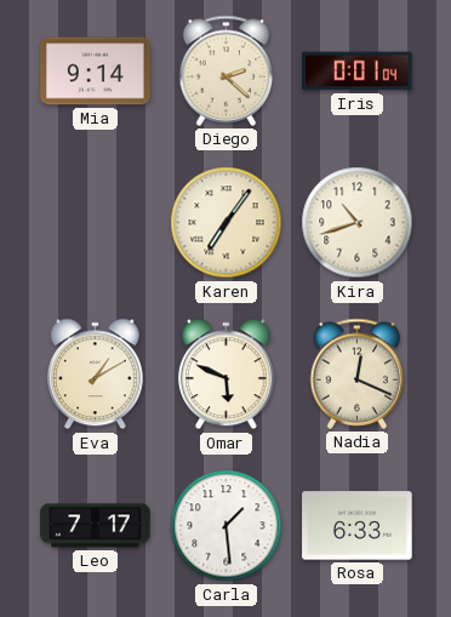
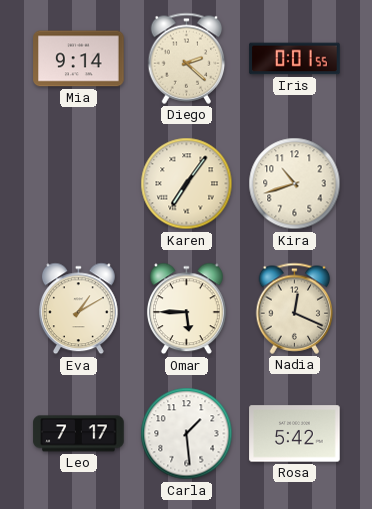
Iris: 0:01:04 -> 0:01:55 (295, 59)
Omar: 5:49 -> 5:45 (186, 309)
Rosa: 6:33 -> 5:42 (295, 434)
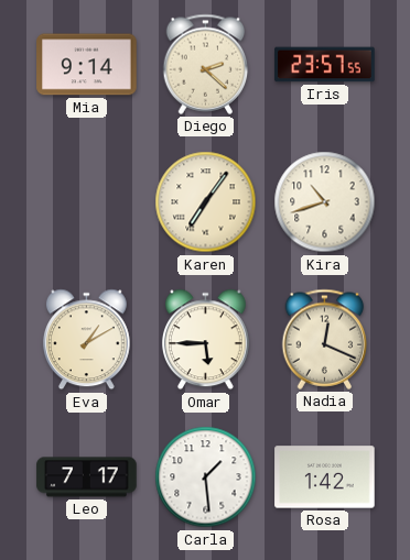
Iris: 0:01 -> 23:57 (325, 65)
Rosa: 5:42 -> 1:42 (325, 477)
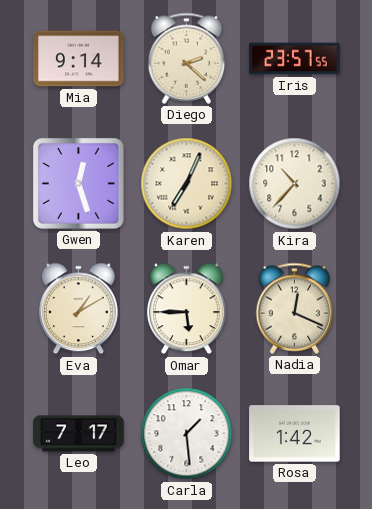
Gwen: none -> 12:27 (78, 183)
Karen: 7:06 -> 7:04 (187, 184)
Kira: 10:42 -> 10:37 (295, 184)
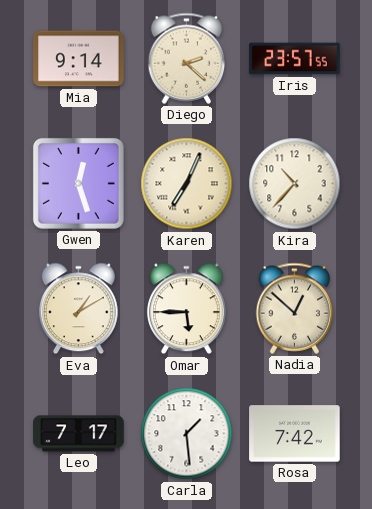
Nadia: 12:19 -> 12:52 (295, 308)
Rosa: 1:42 -> 7:42 (295, 434)
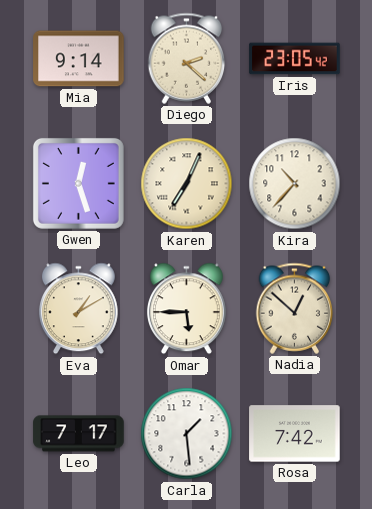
Iris: 23:57 -> 23:05 (295, 59)
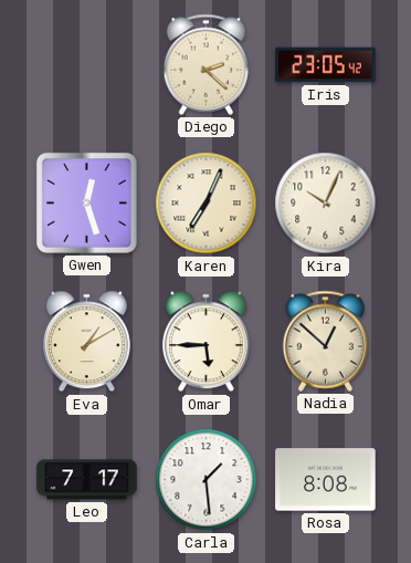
Mia: 9:14 -> none (79, 59)
Kira: 10:37 -> 10:04 (326, 204)
Rosa: 7:42 -> 8:08 (326, 480)
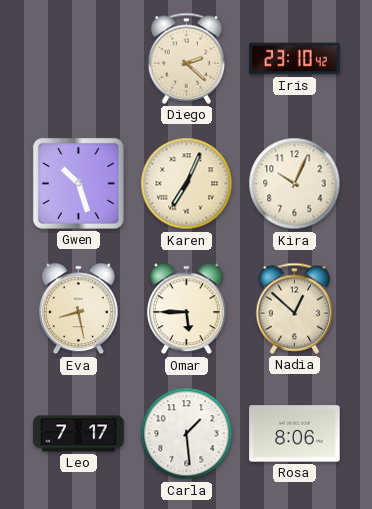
Iris: 23:05 -> 23:10 (295, 59)
Gwen: 12:27 -> 10:27 (78, 183)
Eva: 1:10 -> 8:28 (78, 309)
Rosa: 8:08 -> 8:06 (295, 434)
